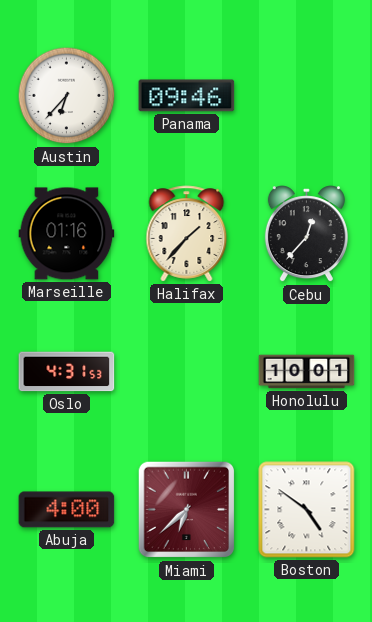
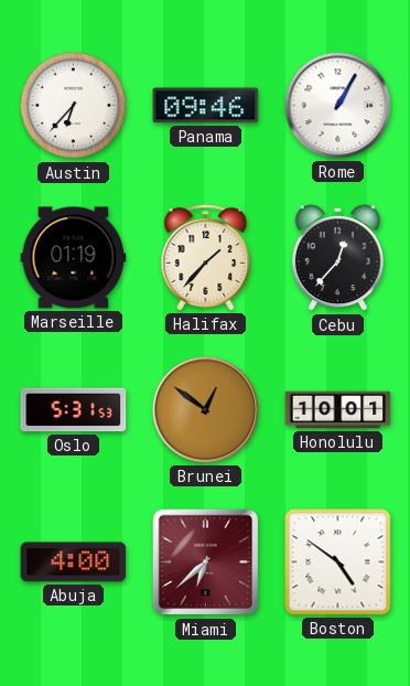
Rome: none -> 1:05 (338, 106)
Marseille: 01:16 -> 01:19 (74, 258)
Oslo: 4:31 -> 5:31 (74, 410)
Brunei: none -> 12:51 (206, 410)
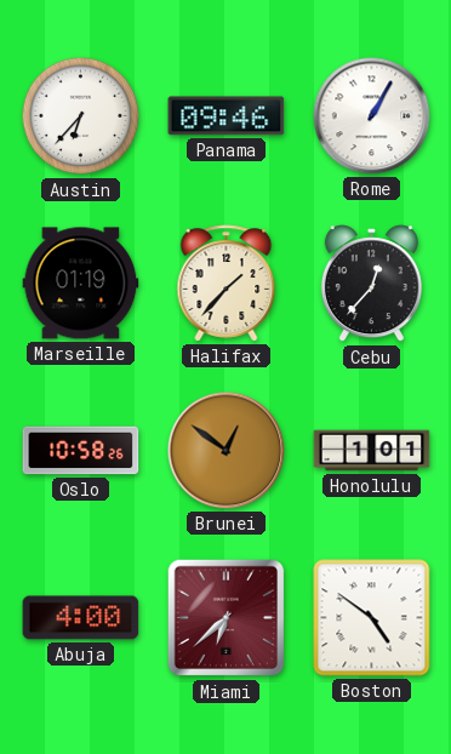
Oslo: 5:31 -> 10:58 (81, 451)
Honolulu: 10:01 -> 1:01 (372, 451)
